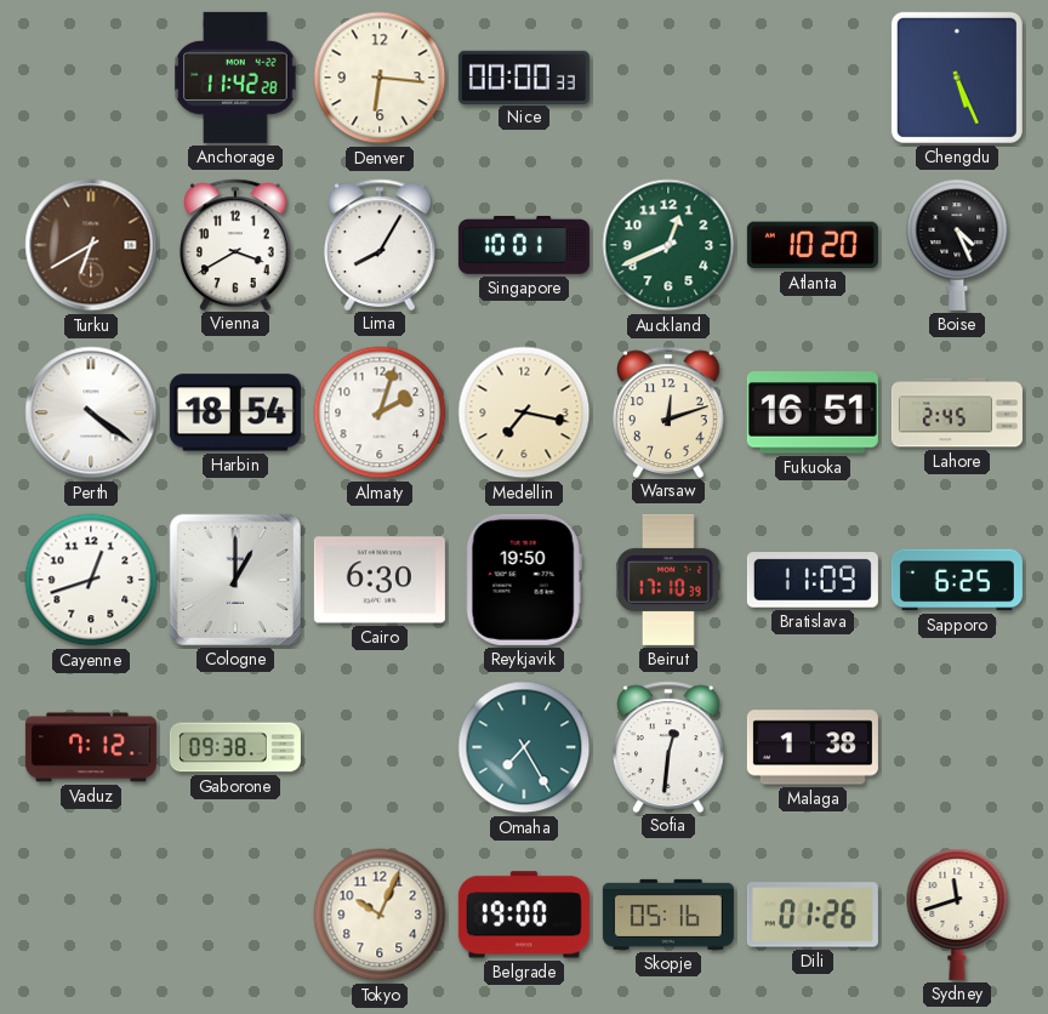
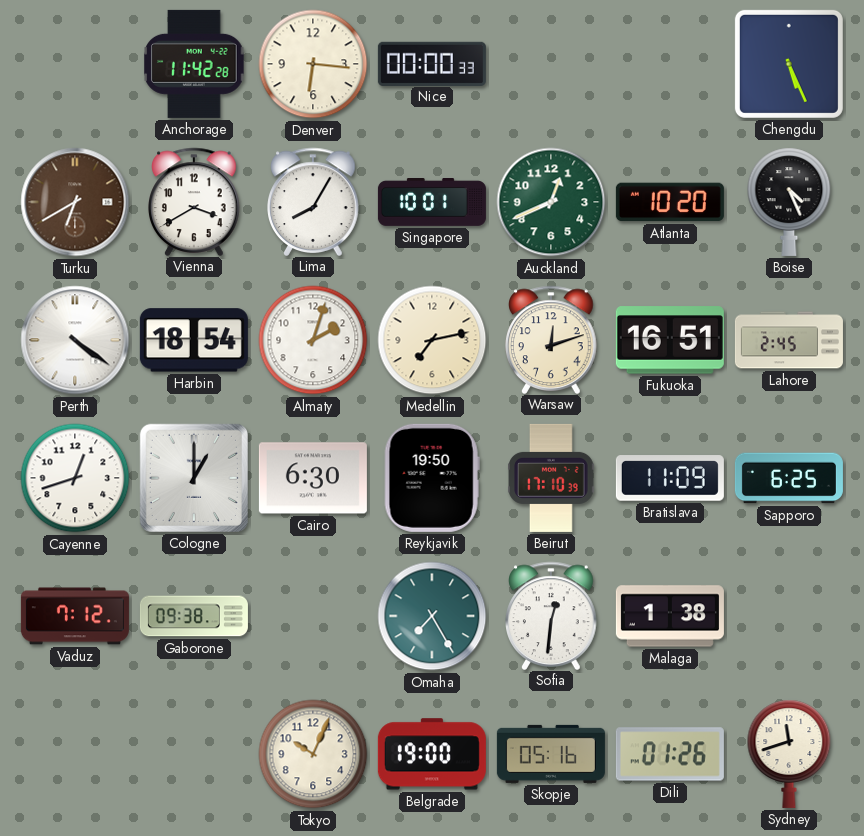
Medellin: 7:17 -> 7:13 (432, 340)
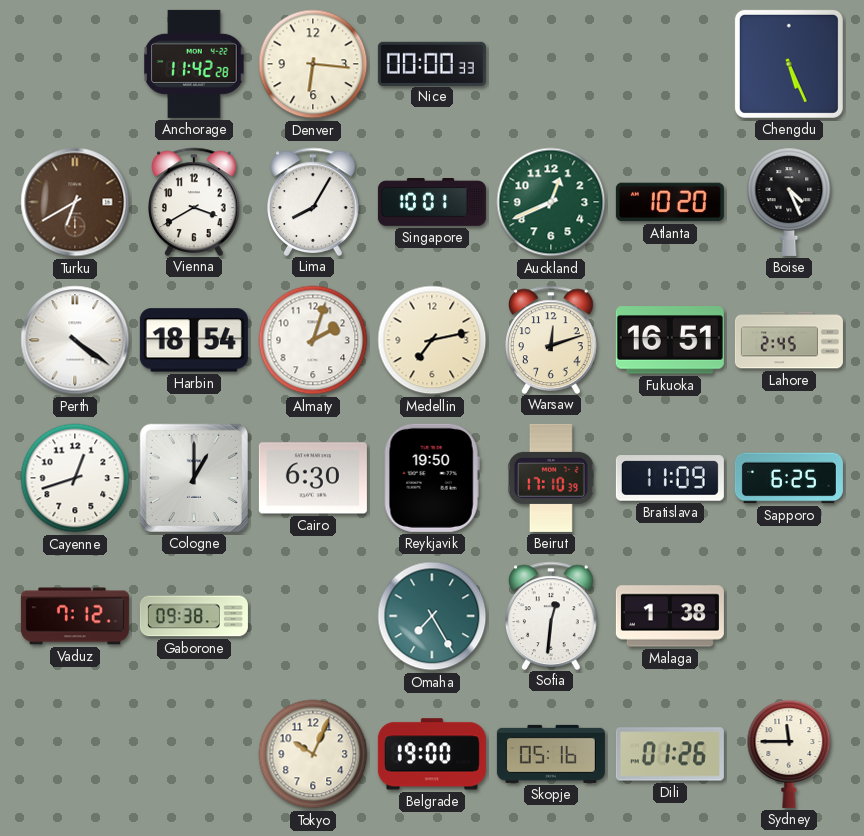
Sydney: 11:42 -> 11:45 (789, 754)
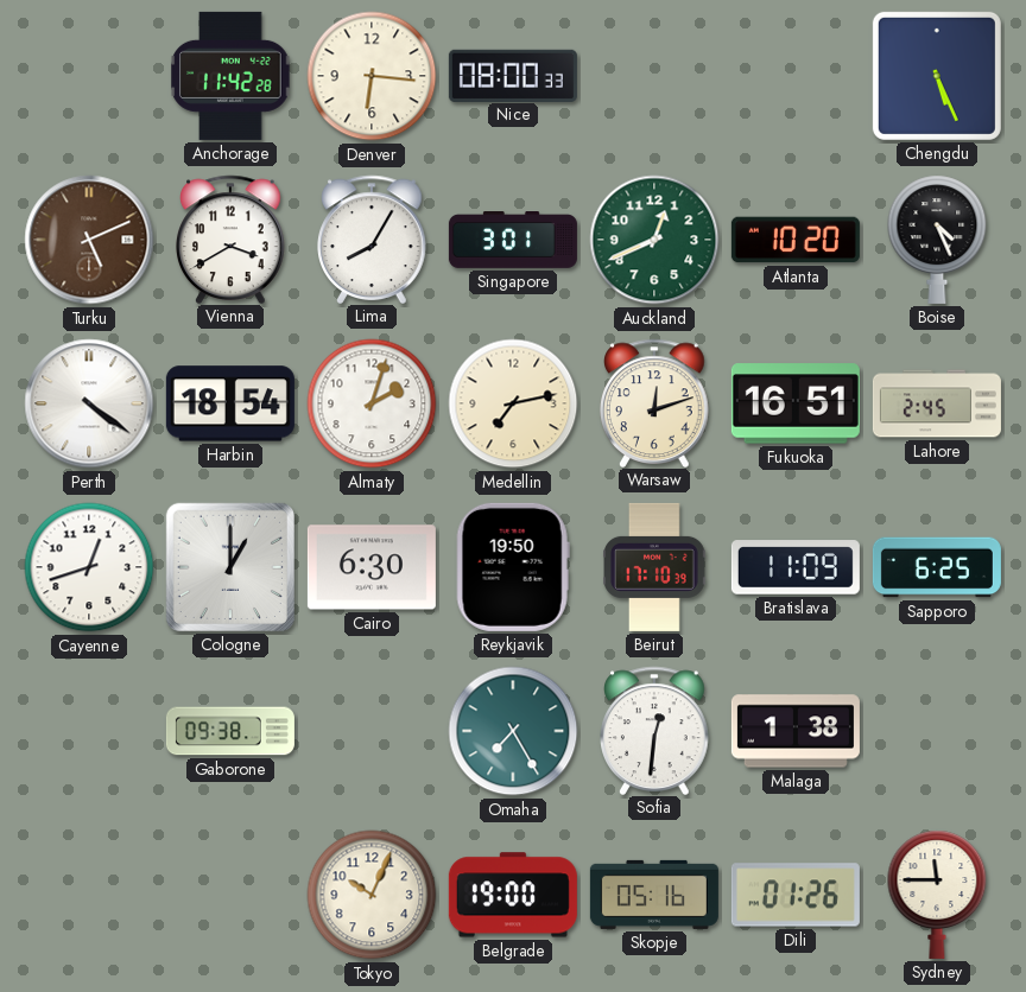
Nice: 00:00 -> 08:00 (513, 75)
Turku: 6:40 -> 5:11 (89, 240)
Singapore: 10:01 -> 3:01 (513, 241)
Vaduz: 7:12 -> none (75, 616)
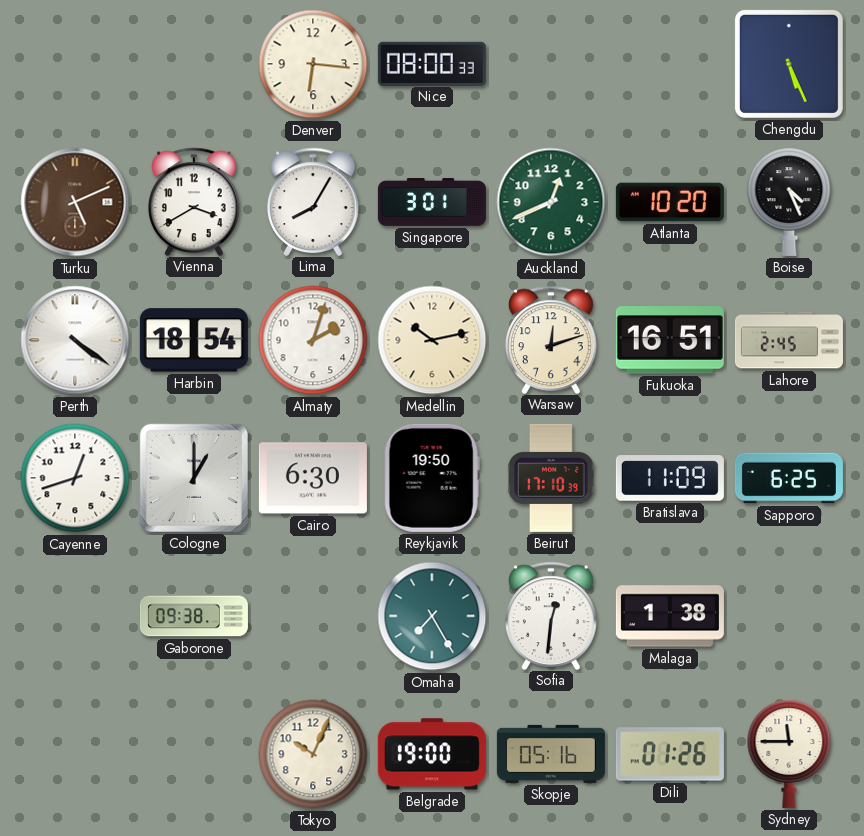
Anchorage: 11:42 -> none (230, 76)
Medellin: 7:13 -> 10:13 (432, 340)
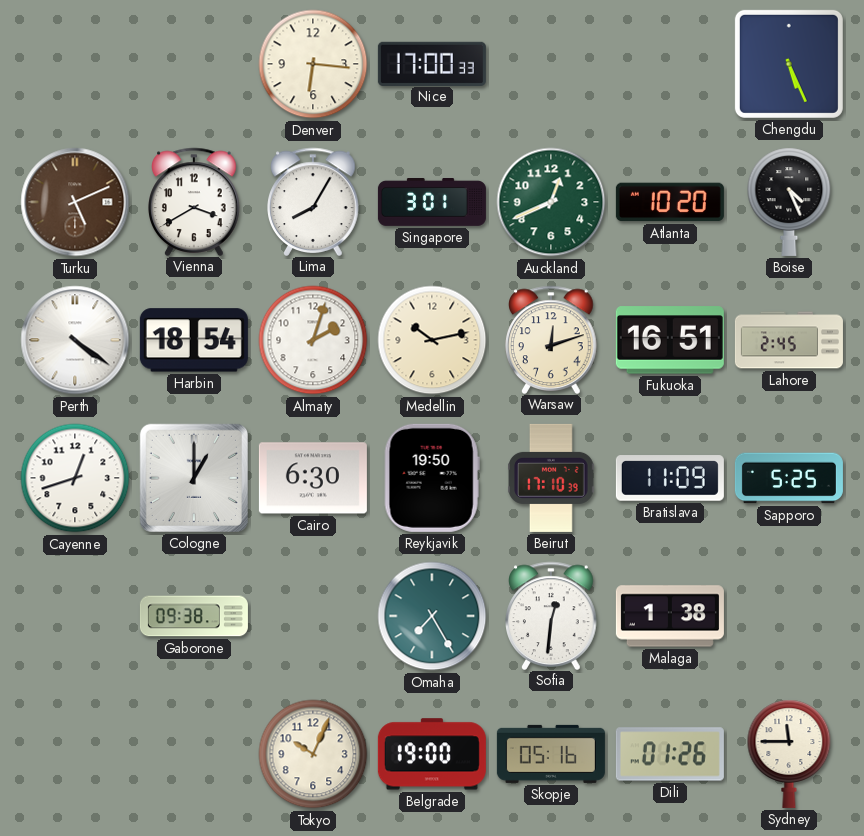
Nice: 08:00 -> 17:00 (432, 63)
Sapporo: 6:25 -> 5:25 (789, 478)
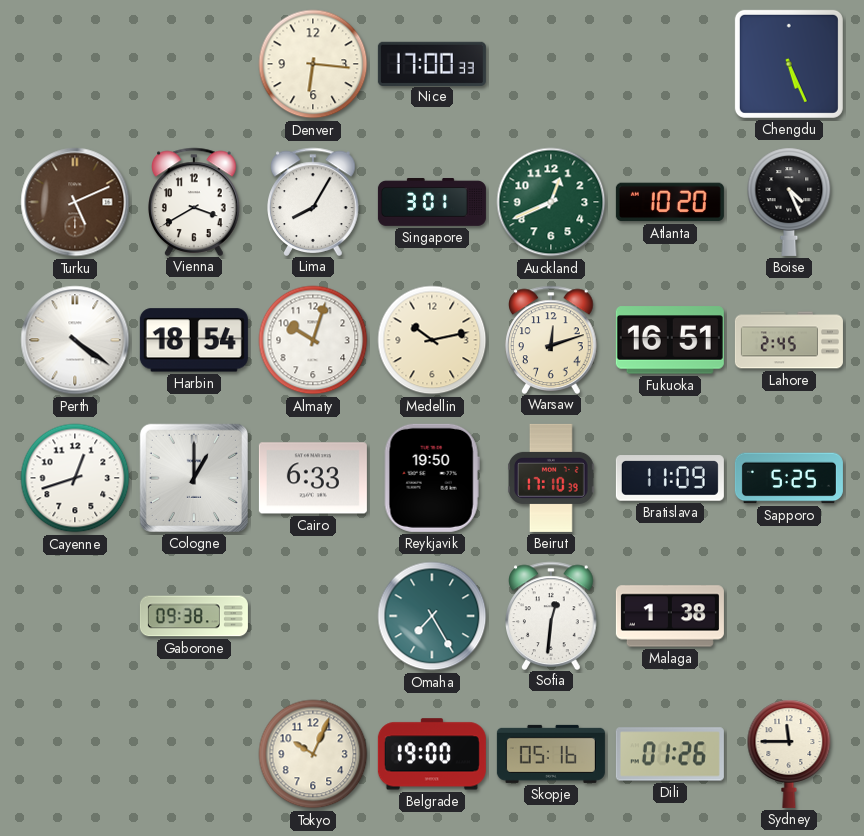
Almaty: 2:03 -> 10:03 (313, 340)
Cairo: 6:30 -> 6:33 (313, 478)
